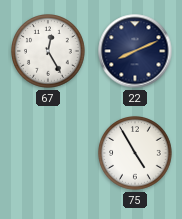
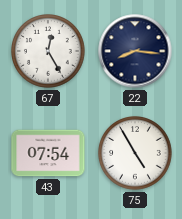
22: 8:11 -> 8:16 (135, 51)
43: none -> 07:54 (48, 153)
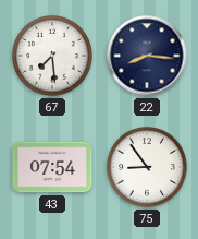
67: 12:25 -> 7:29 (52, 56)
75: 4:55 -> 8:54 (147, 167)
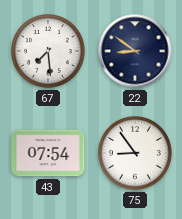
22: 8:16 -> 8:51 (135, 51)
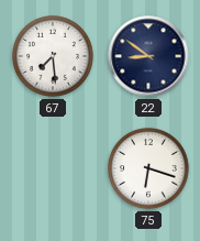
43: 07:54 -> none (48, 153)
75: 8:54 -> 6:18 (148, 168)
